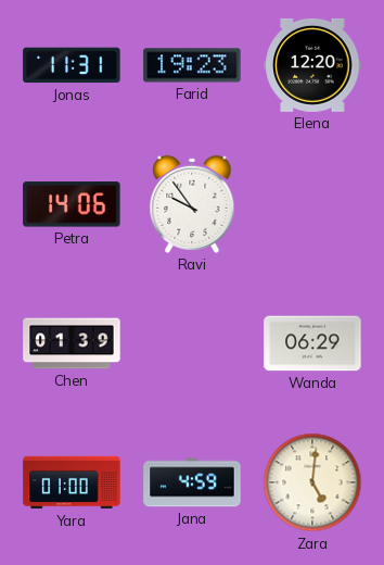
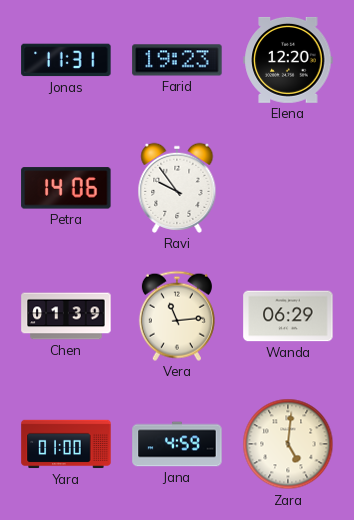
Vera: none -> 11:14 (177, 316)
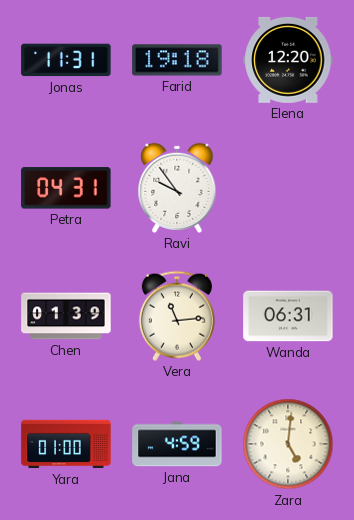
Farid: 19:23 -> 19:18 (177, 60)
Petra: 14:06 -> 04:31 (66, 188)
Wanda: 06:29 -> 06:31 (288, 316)
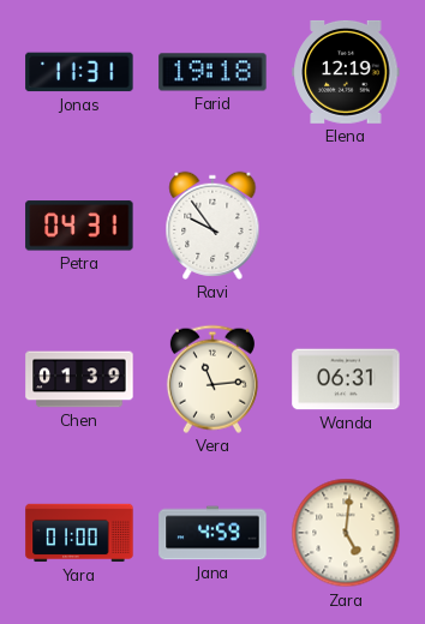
Elena: 12:20 -> 12:19 (346, 72)
